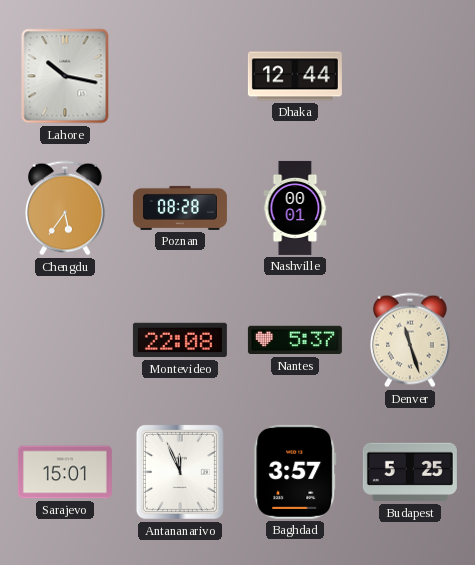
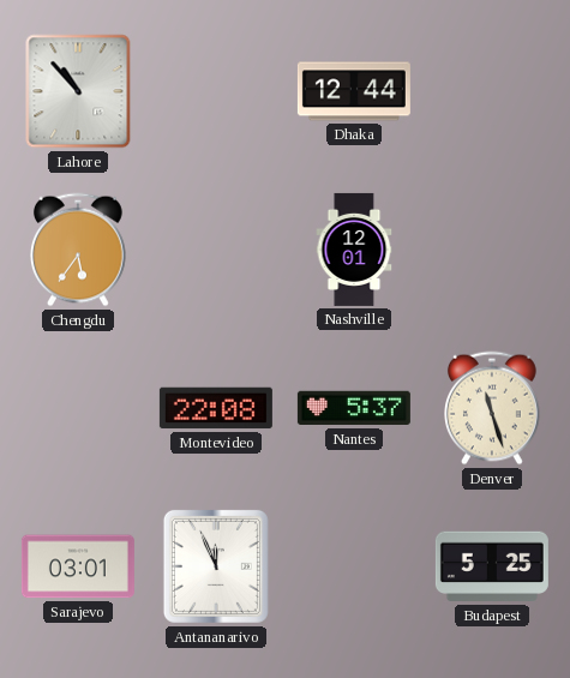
Lahore: 10:17 -> 10:53 (78, 91)
Poznan: 08:28 -> none (180, 208)
Nashville: 00:01 -> 12:01 (354, 250)
Sarajevo: 15:01 -> 03:01 (78, 566)
Baghdad: 3:57 -> none (295, 472)
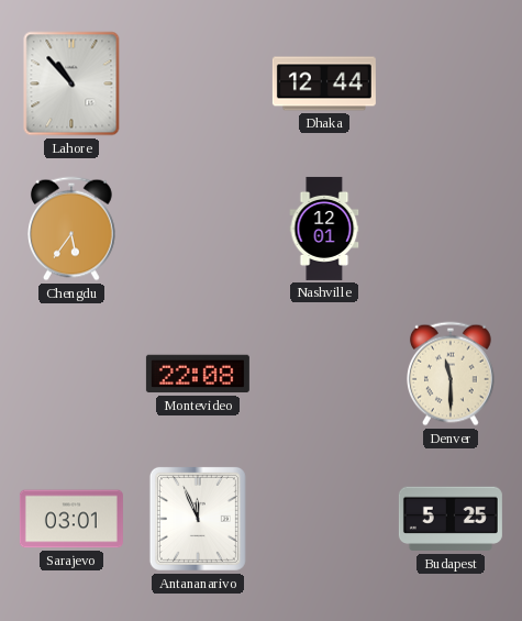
Nantes: 5:37 -> none (354, 408)
Denver: 11:27 -> 11:30 (452, 374)
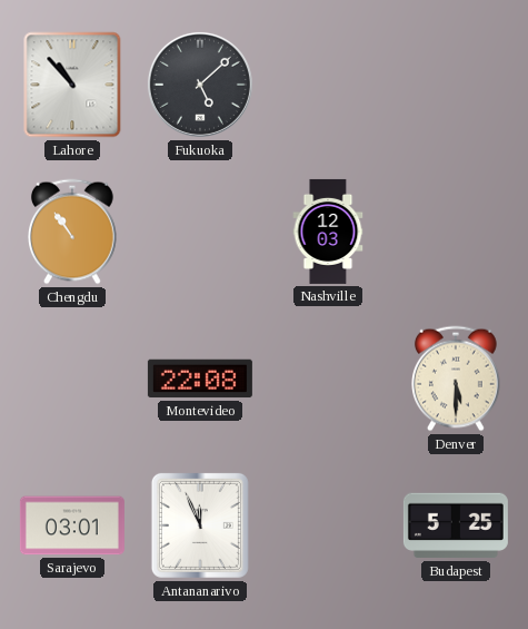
Fukuoka: none -> 5:08 (200, 85)
Dhaka: 12:44 -> none (324, 84)
Chengdu: 5:36 -> 10:54 (73, 232)
Nashville: 12:01 -> 12:03 (328, 232)
Denver: 11:30 -> 5:30 (457, 379)
